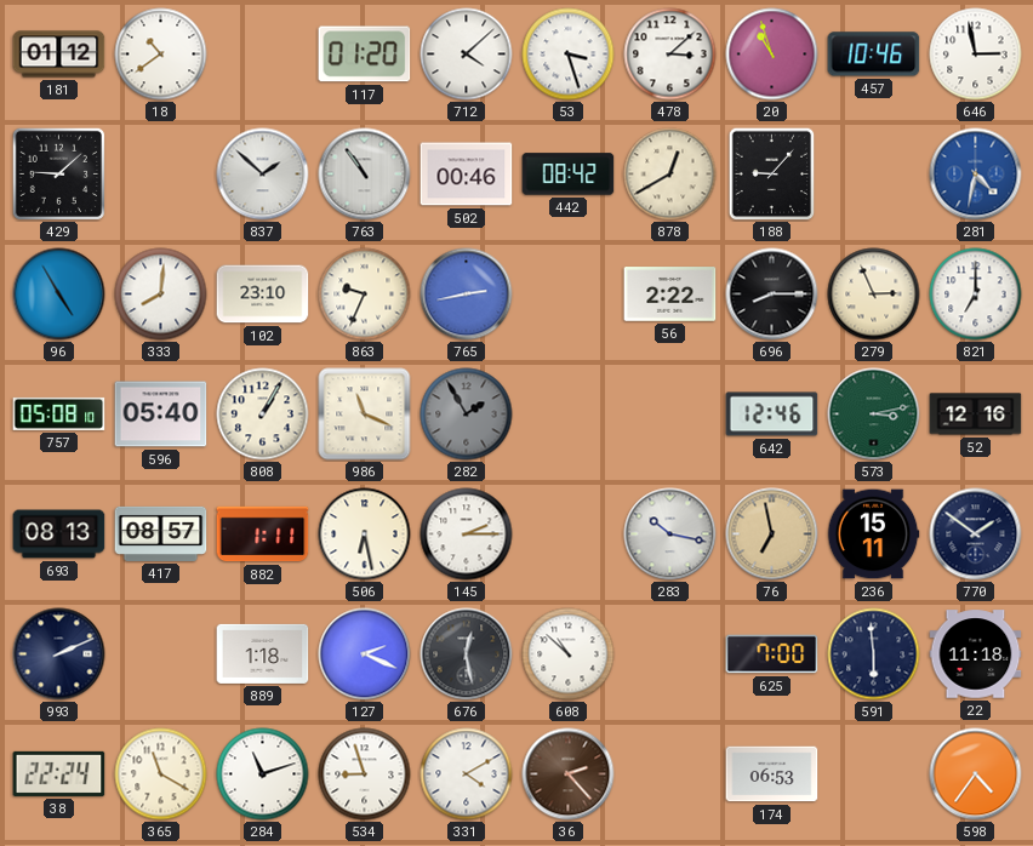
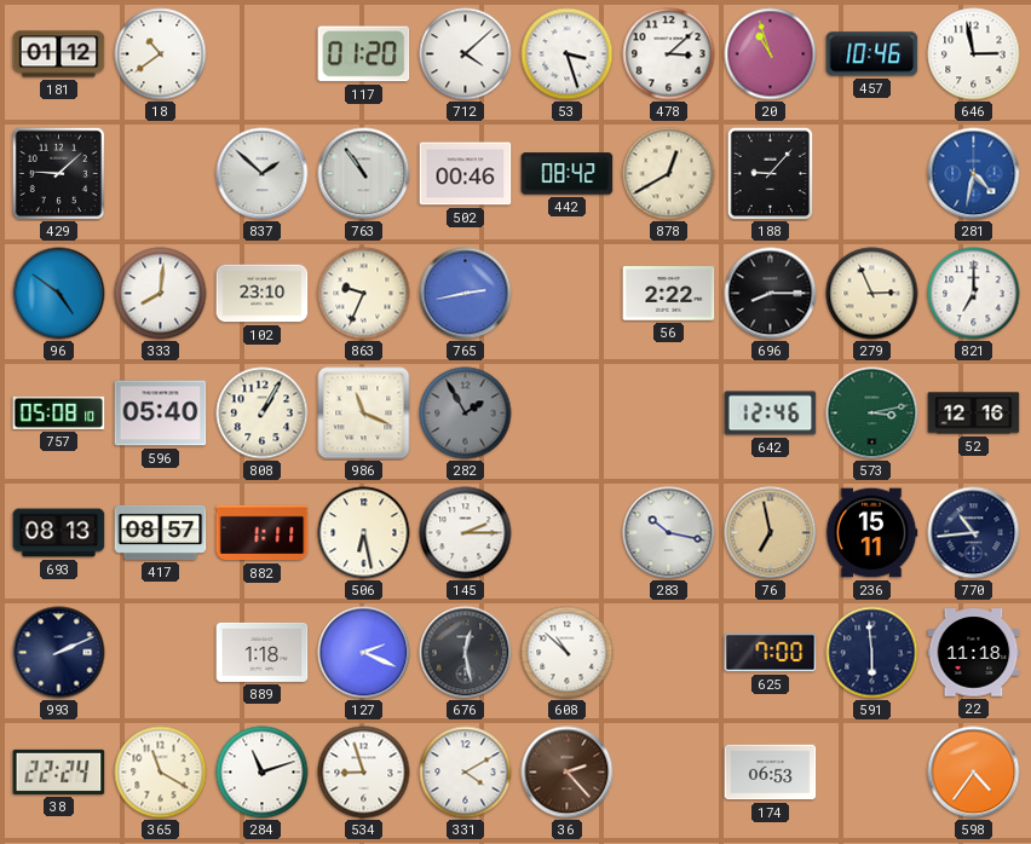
96: 4:55 -> 4:51 (59, 294)
770: 1:51 -> 10:44 (974, 533)
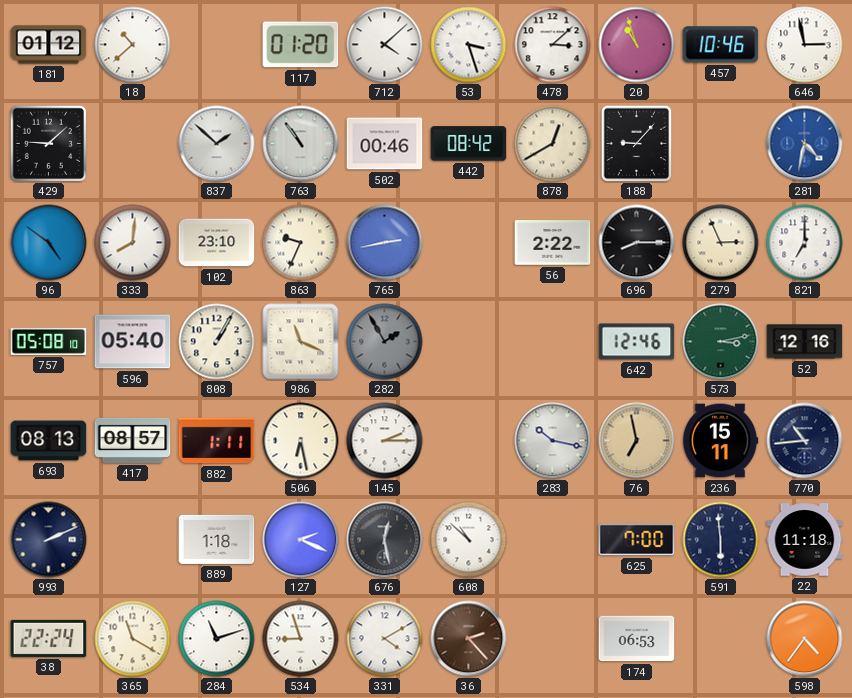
18: 10:39 -> 10:38 (133, 45)
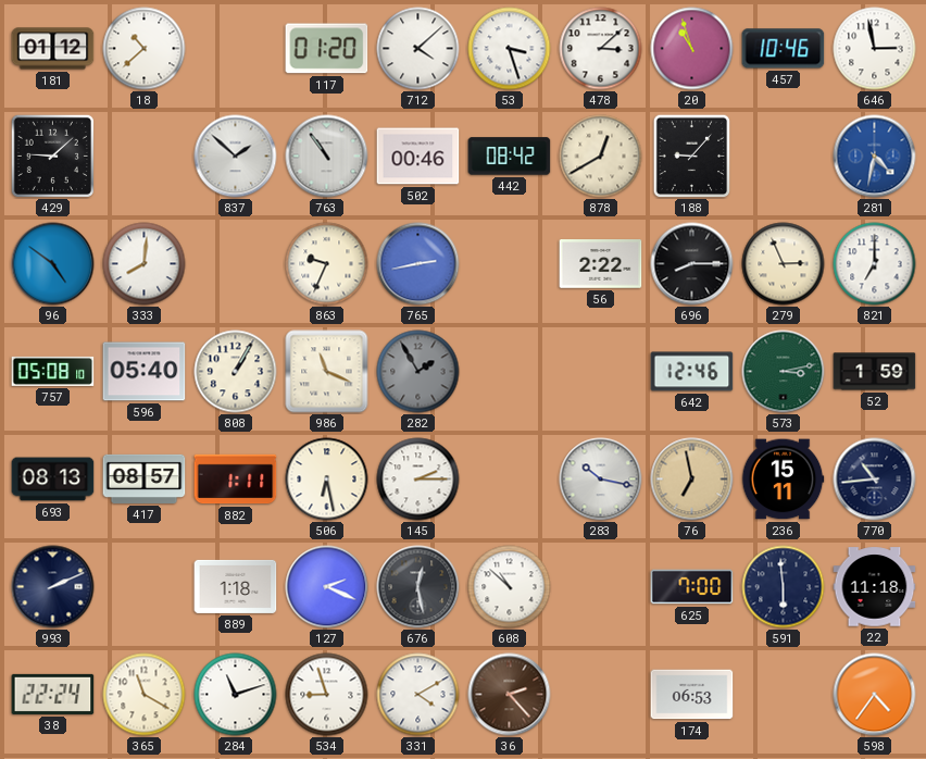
102: 23:10 -> none (217, 243)
52: 12:16 -> 1:59 (875, 372)
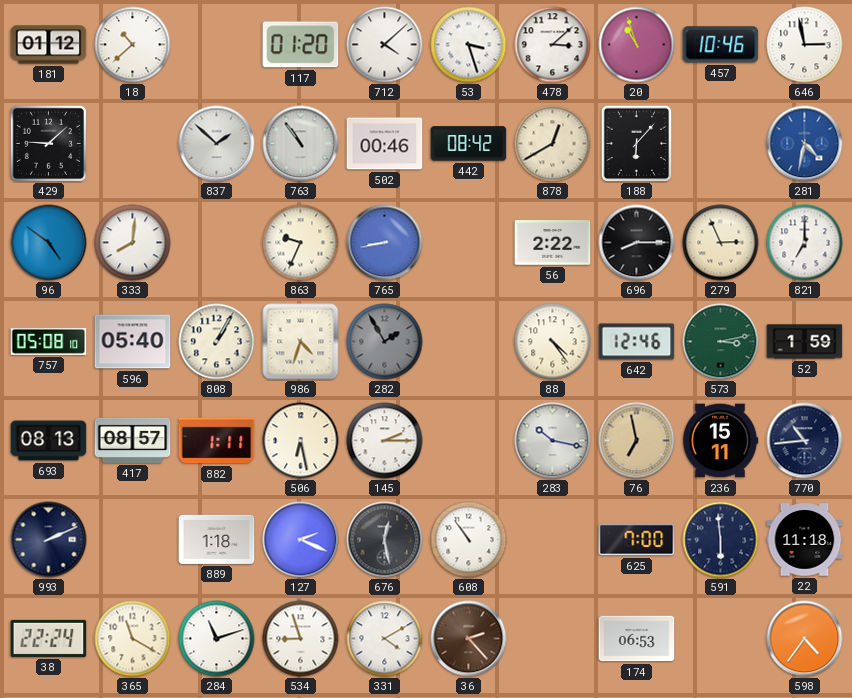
188: 9:07 -> 6:07 (637, 143)
765: 2:43 -> 8:43 (385, 243)
986: 11:19 -> 4:33 (301, 342)
88: none -> 4:24 (553, 342)
608: 10:52 -> 10:54 (469, 540)
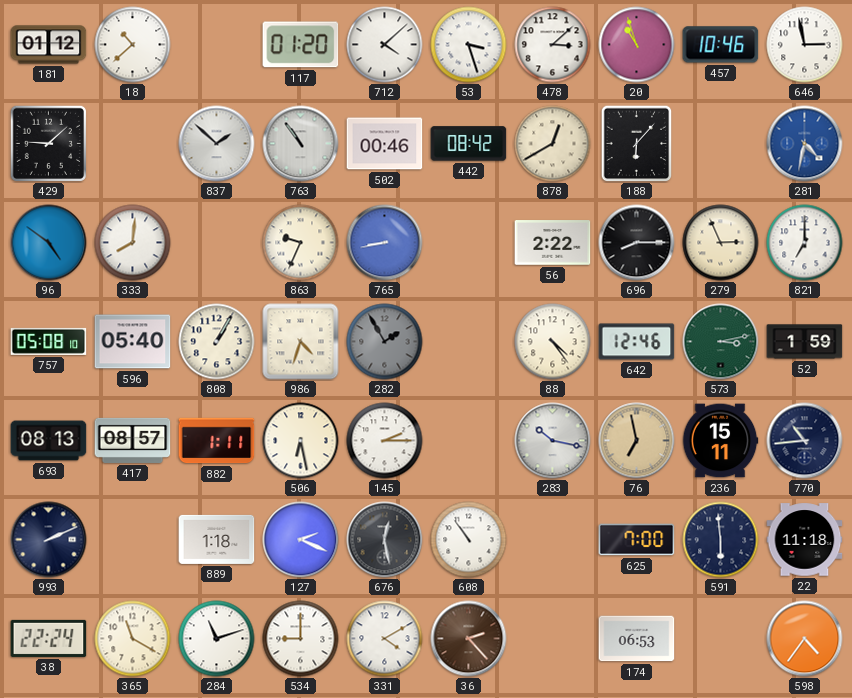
534: 8:57 -> 9:00 (301, 639)
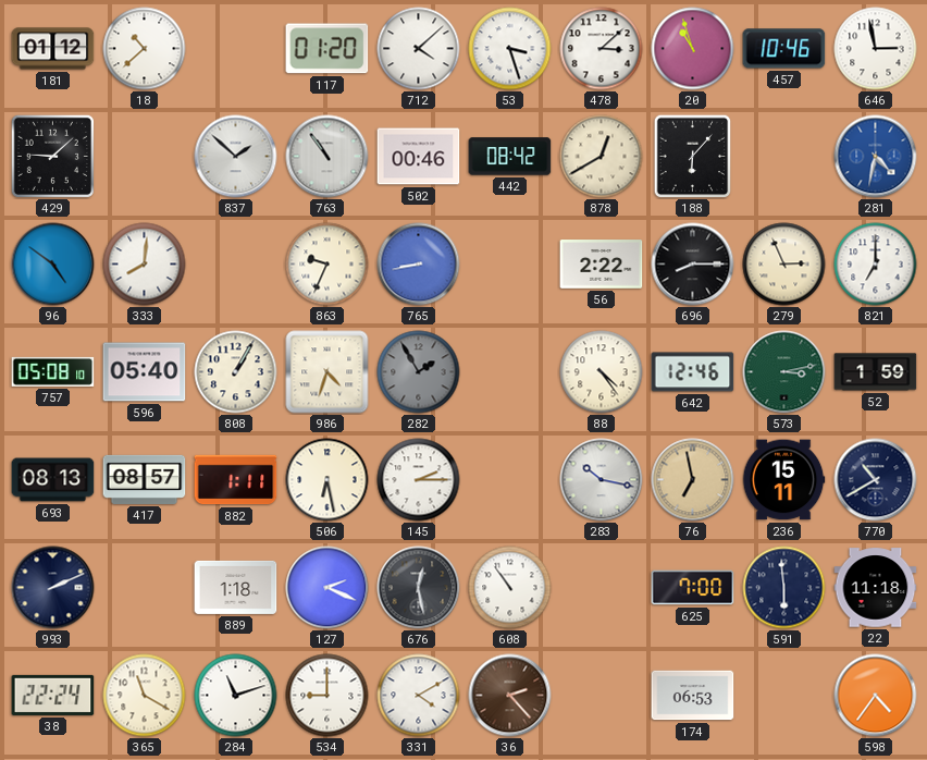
770: 10:44 -> 10:40 (876, 480)
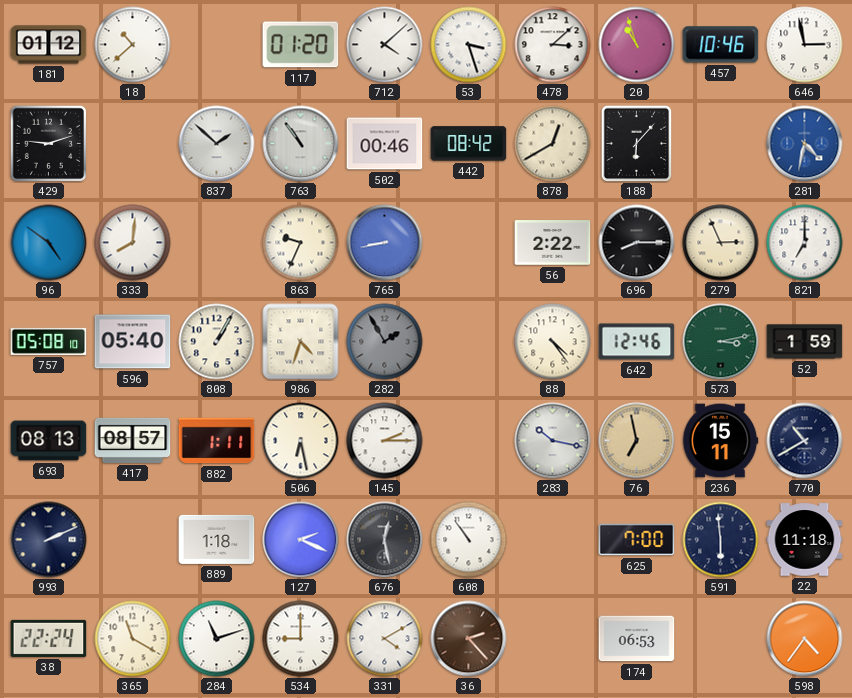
429: 9:08 -> 9:12 (48, 143)
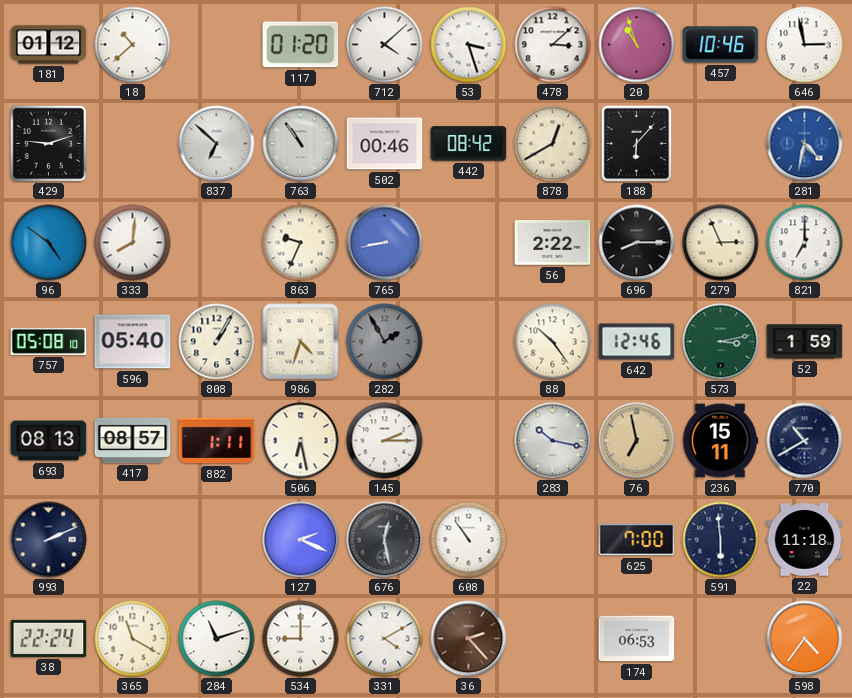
837: 1:52 -> 6:52 (217, 144)
88: 4:24 -> 10:24 (553, 342)
889: 1:18 -> none (217, 539)
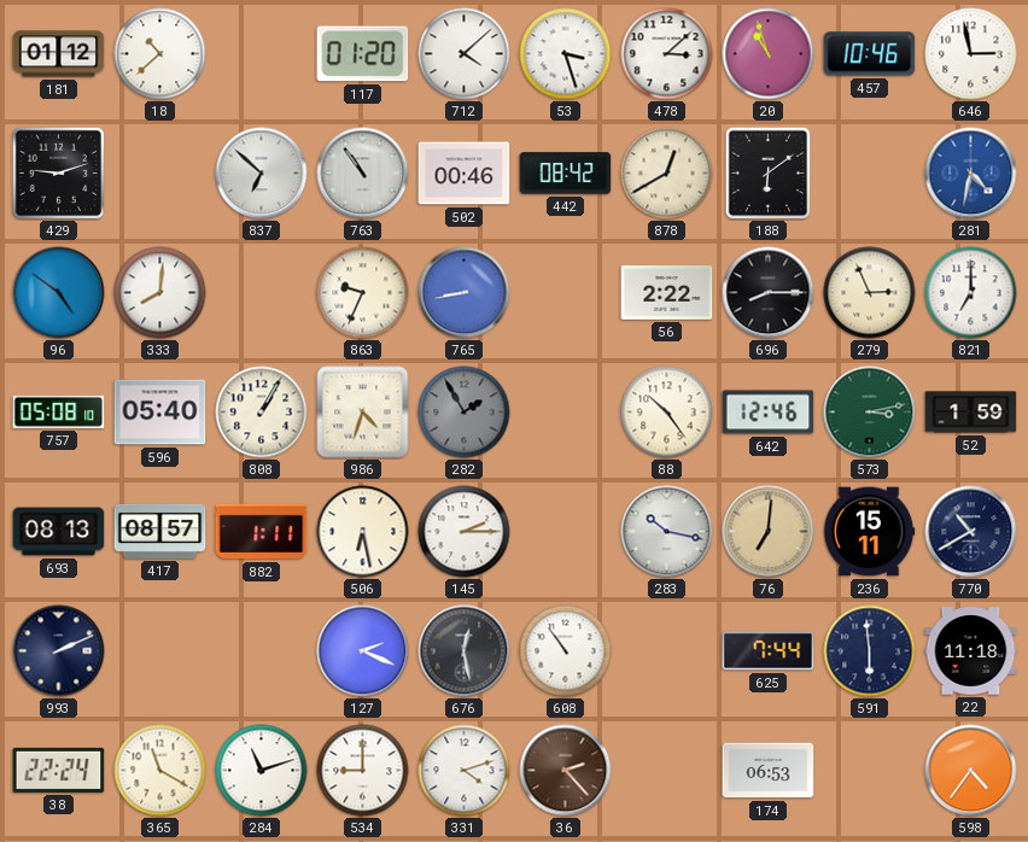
188: 6:07 -> 6:09 (769, 173)
76: 6:58 -> 7:01 (769, 532)
625: 7:00 -> 7:44 (769, 651)
331: 4:10 -> 4:12 (465, 771)
